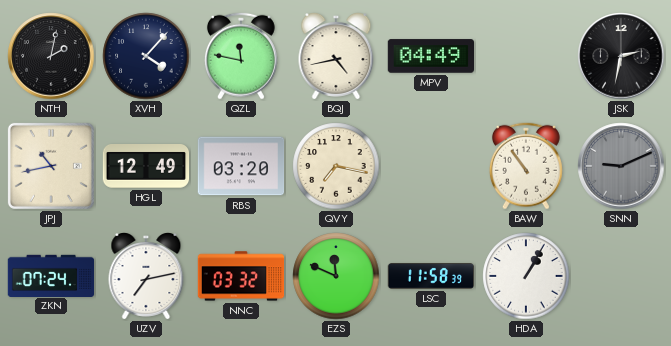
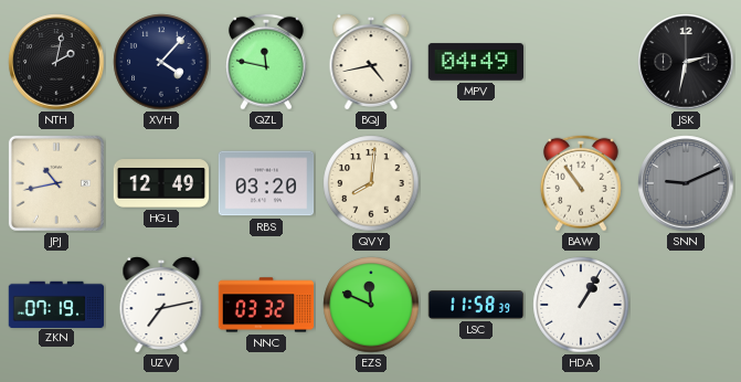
QVY: 7:17 -> 8:01 (371, 183)
ZKN: 07:24 -> 07:19 (56, 304)
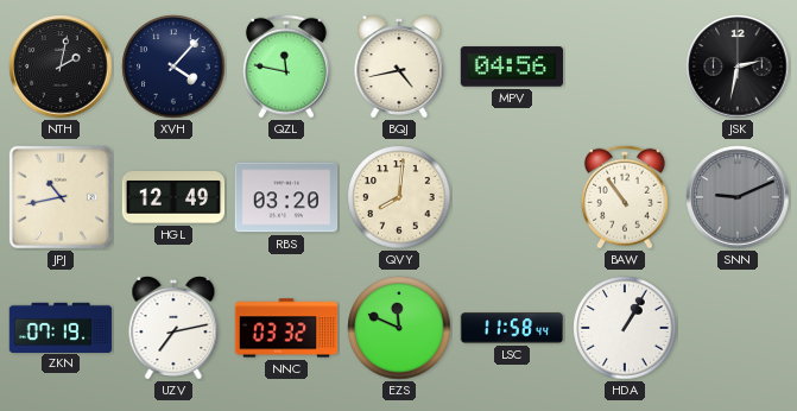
MPV: 04:49 -> 04:56 (512, 67)
LSC: 11:58:39 -> 11:58:44 (512, 329)
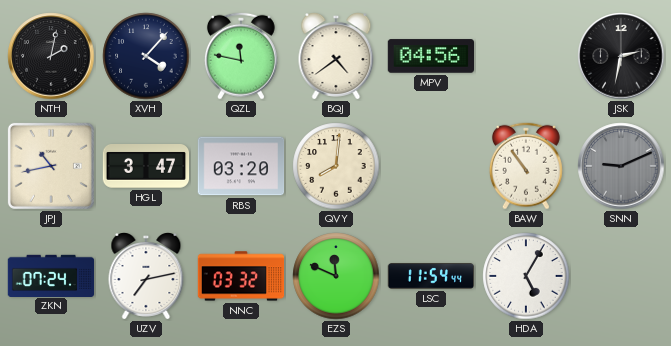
BQJ: 4:43 -> 4:39 (336, 57)
HGL: 12:49 -> 3:47 (146, 167)
ZKN: 07:19 -> 07:24 (51, 275)
LSC: 11:58 -> 11:54 (431, 277)
HDA: 1:05 -> 5:05 (526, 276)
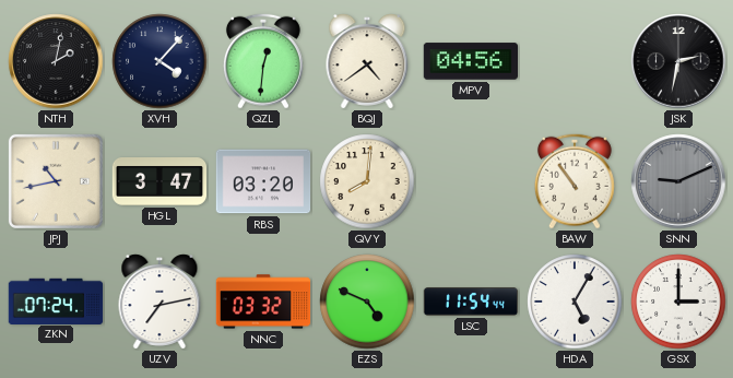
QZL: 11:47 -> 12:31 (263, 61)
EZS: 11:49 -> 4:49 (367, 302)
GSX: none -> 3:00 (678, 302)
